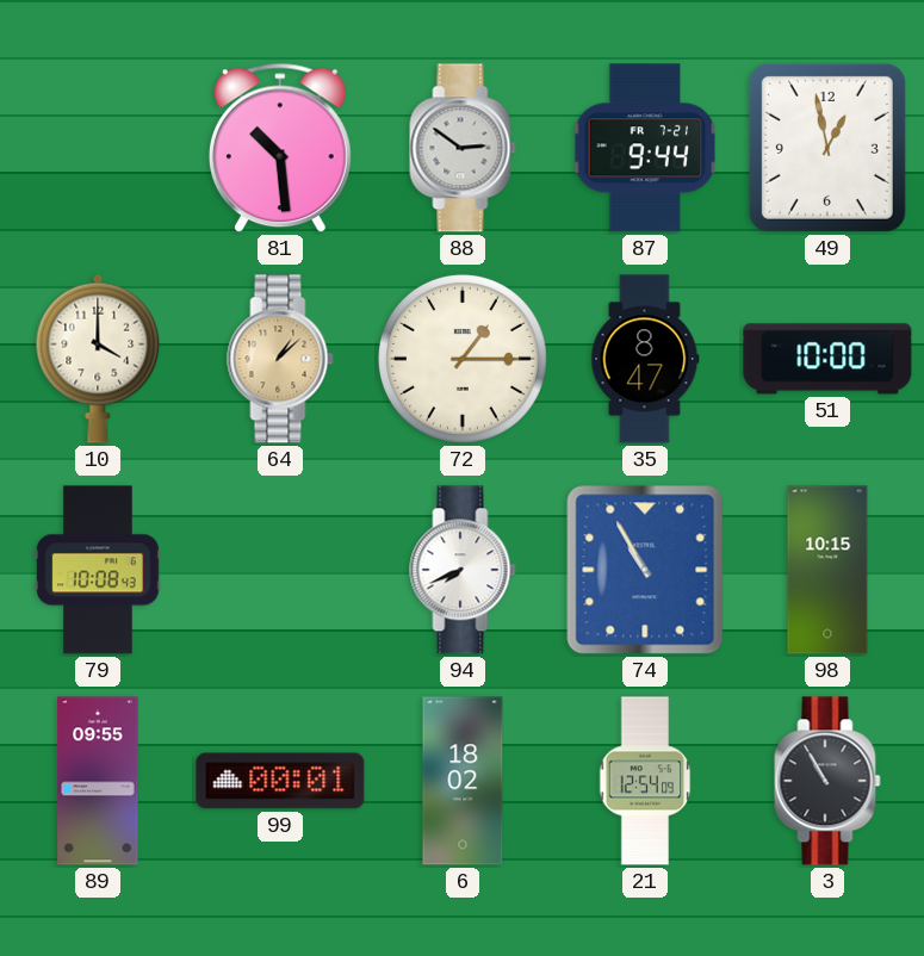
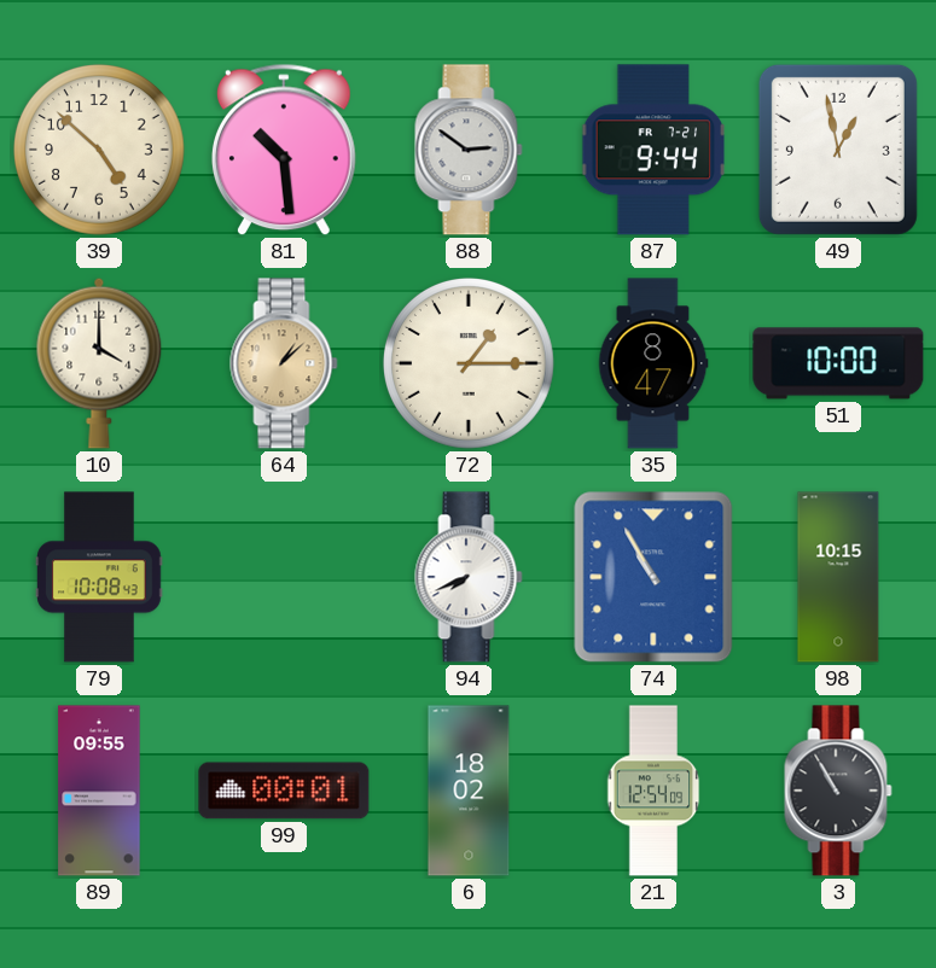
39: none -> 4:52 (99, 150)
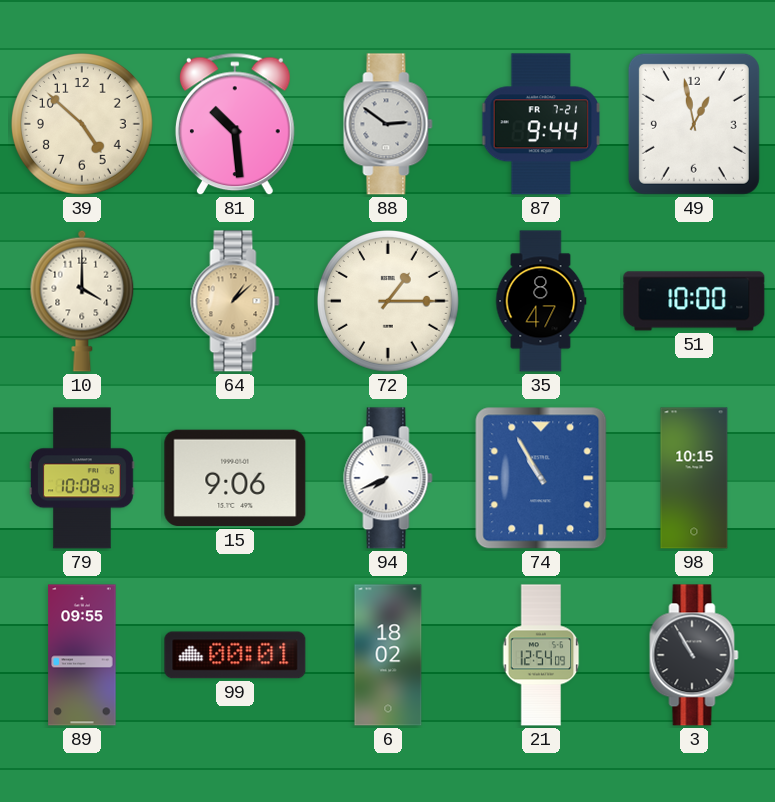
15: none -> 9:06 (235, 478)
